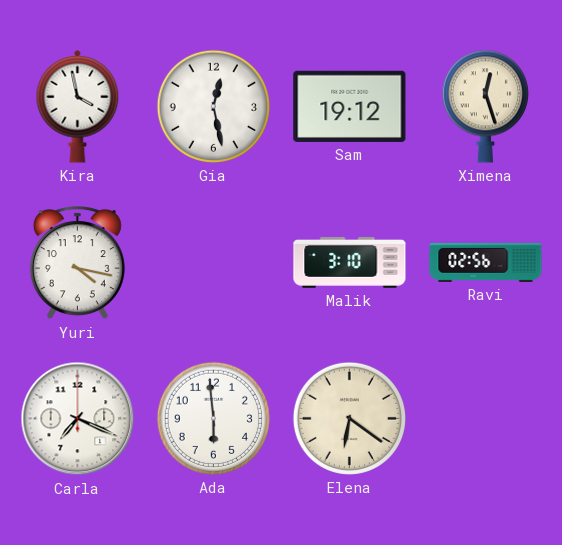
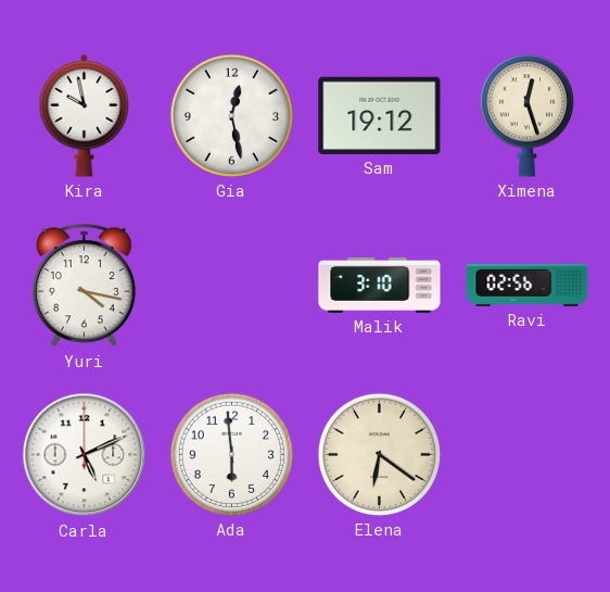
Kira: 3:58 -> 9:58 (85, 115)
Carla: 7:19 -> 5:11 (85, 455)
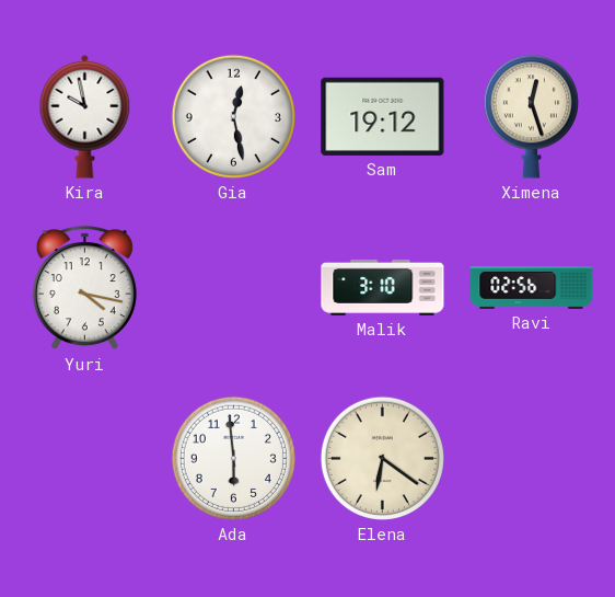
Carla: 5:11 -> none (85, 455)
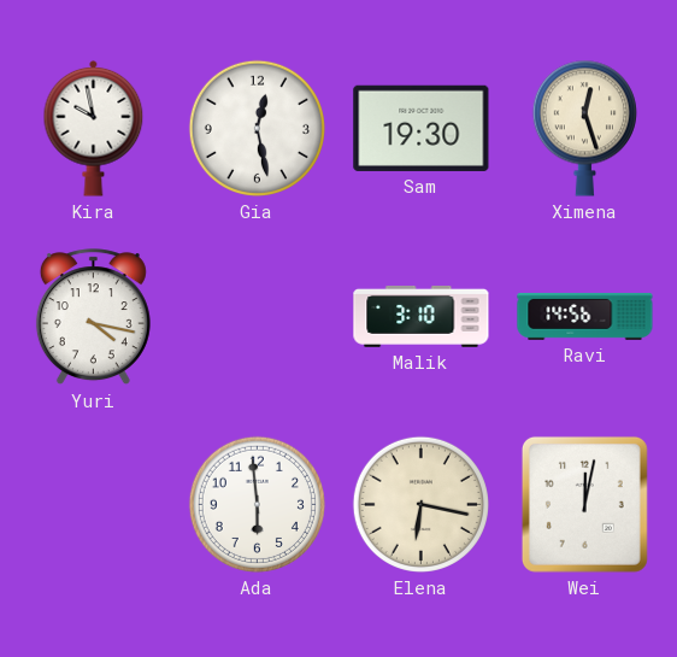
Sam: 19:12 -> 19:30 (422, 128)
Ravi: 02:56 -> 14:56 (585, 316)
Elena: 6:21 -> 6:17 (420, 504)
Wei: none -> 12:02 (584, 504)
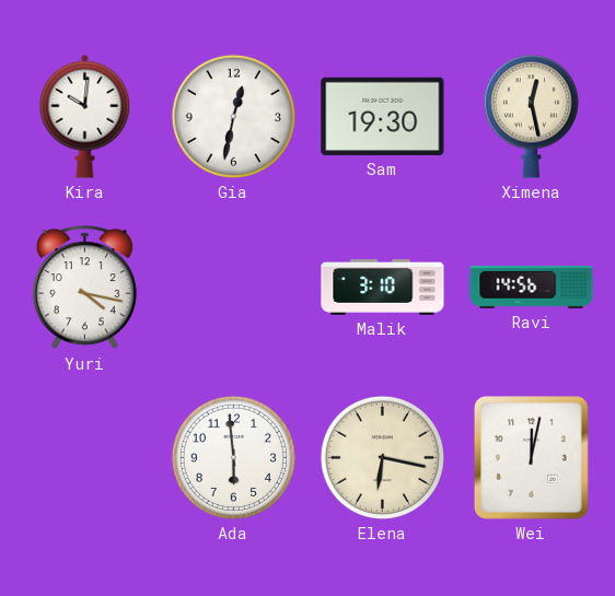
Kira: 9:58 -> 10:01 (85, 116)
Gia: 12:28 -> 12:32 (233, 116)
Ximena: 12:27 -> 12:28 (531, 116)
